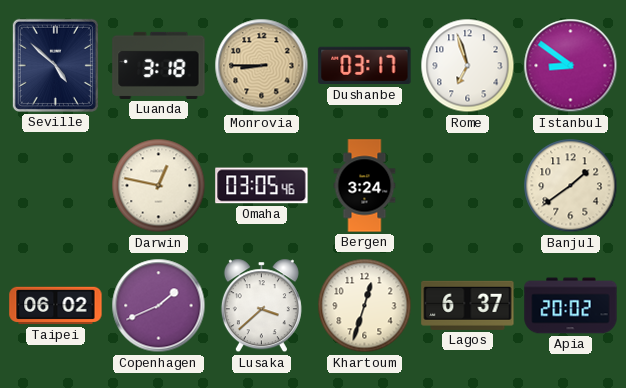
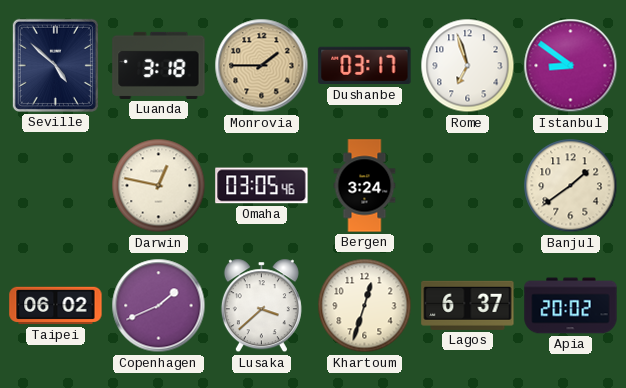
Monrovia: 8:45 -> 1:45 (262, 66)
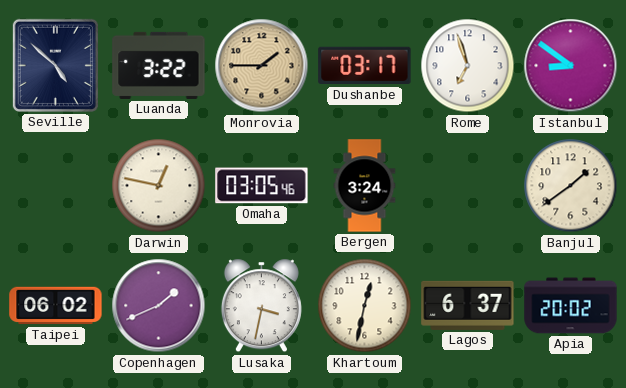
Luanda: 3:18 -> 3:22 (159, 65)
Lusaka: 3:38 -> 3:32 (261, 306)
Khartoum: 12:33 -> 12:32 (365, 306)
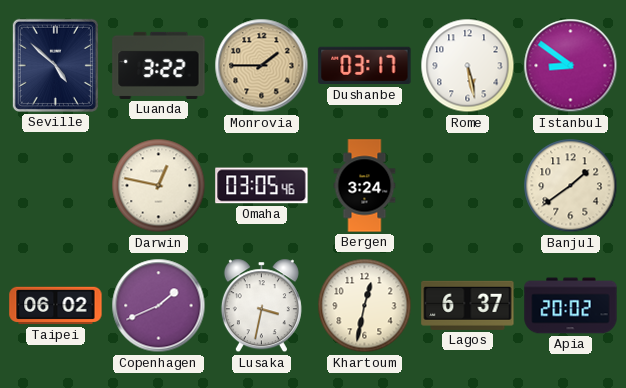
Rome: 6:57 -> 5:28 (468, 66)
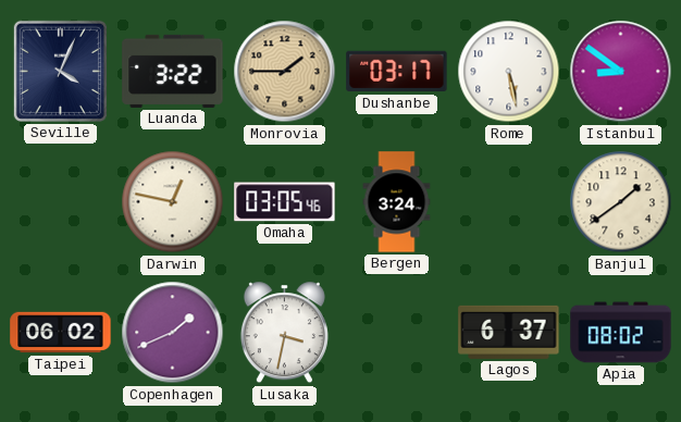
Seville: 4:52 -> 4:04 (60, 71)
Khartoum: 12:32 -> none (365, 306)
Apia: 20:02 -> 08:02 (621, 333)
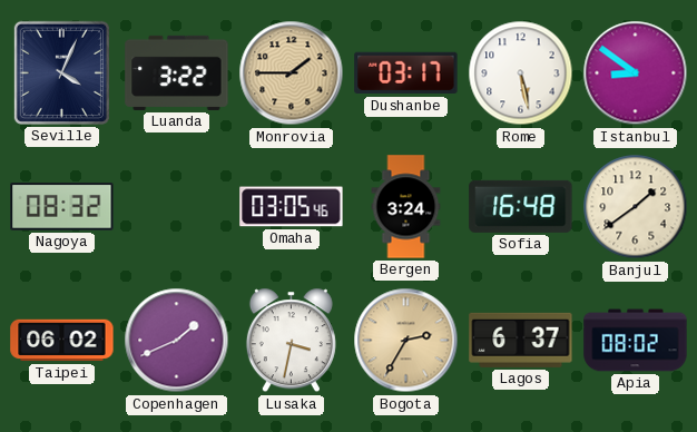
Nagoya: none -> 08:32 (62, 207)
Darwin: 12:47 -> none (173, 202)
Sofia: none -> 16:48 (521, 206)
Bogota: none -> 2:35 (406, 341)
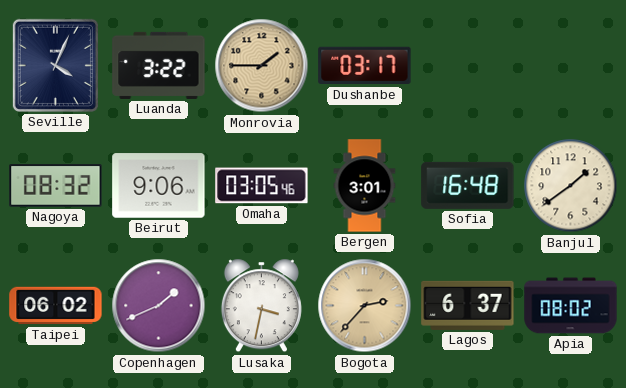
Rome: 5:28 -> none (521, 73)
Istanbul: 8:51 -> none (636, 73)
Beirut: none -> 9:06 (159, 186)
Bergen: 3:24 -> 3:01 (365, 186)
Bogota: 2:35 -> 2:37 (365, 306)
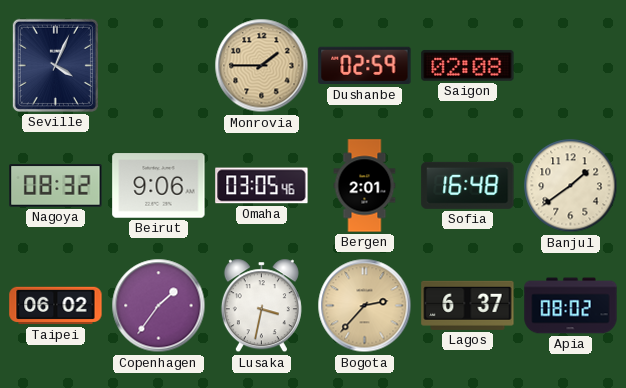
Luanda: 3:22 -> none (159, 65)
Dushanbe: 03:17 -> 02:59 (365, 66)
Saigon: none -> 02:08 (468, 66)
Bergen: 3:01 -> 2:01 (365, 186)
Copenhagen: 1:41 -> 1:36 (159, 306)
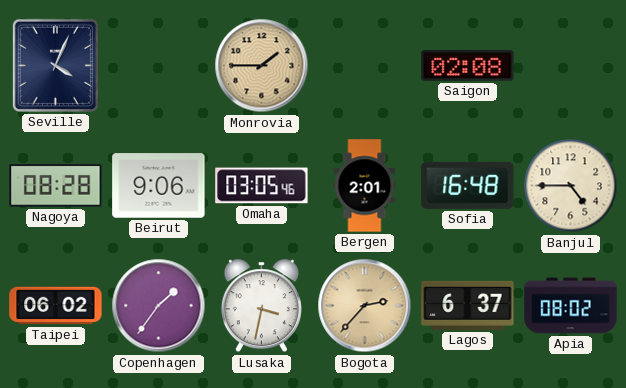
Dushanbe: 02:59 -> none (365, 66)
Nagoya: 08:32 -> 08:28 (56, 186)
Banjul: 1:39 -> 4:45 (571, 186)
